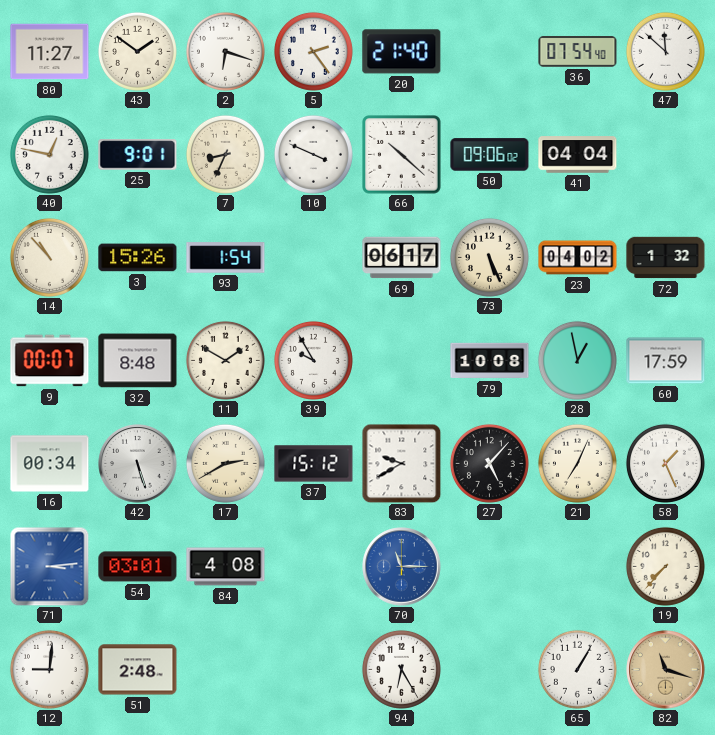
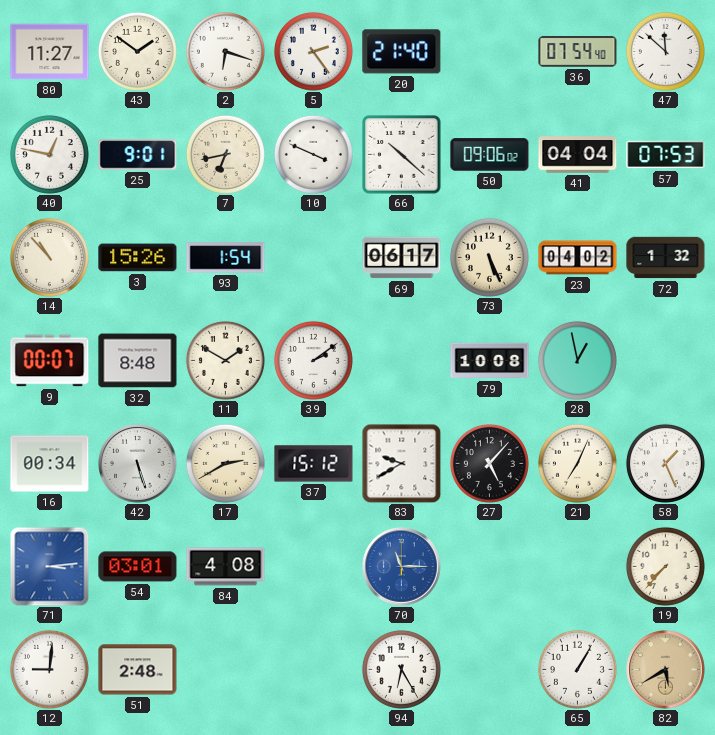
7: 8:34 -> 6:43 (225, 154)
57: none -> 07:53 (666, 155)
39: 9:55 -> 2:09 (313, 360)
60: 17:59 -> none (666, 361)
82: 11:18 -> 5:40 (666, 670)
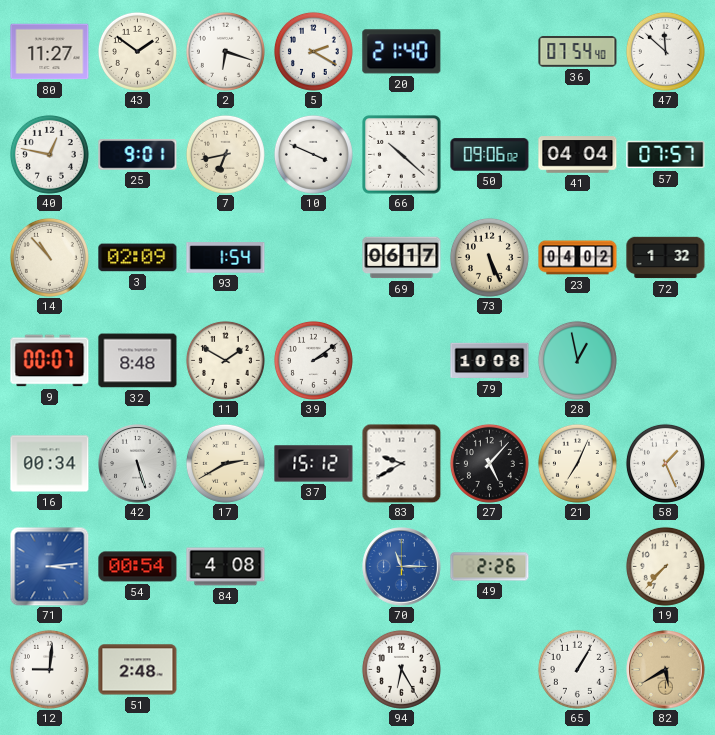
5: 2:24 -> 2:20 (313, 51)
57: 07:53 -> 07:57 (666, 155)
3: 15:26 -> 02:09 (138, 258)
54: 03:01 -> 00:54 (138, 567)
49: none -> 2:26 (490, 567)
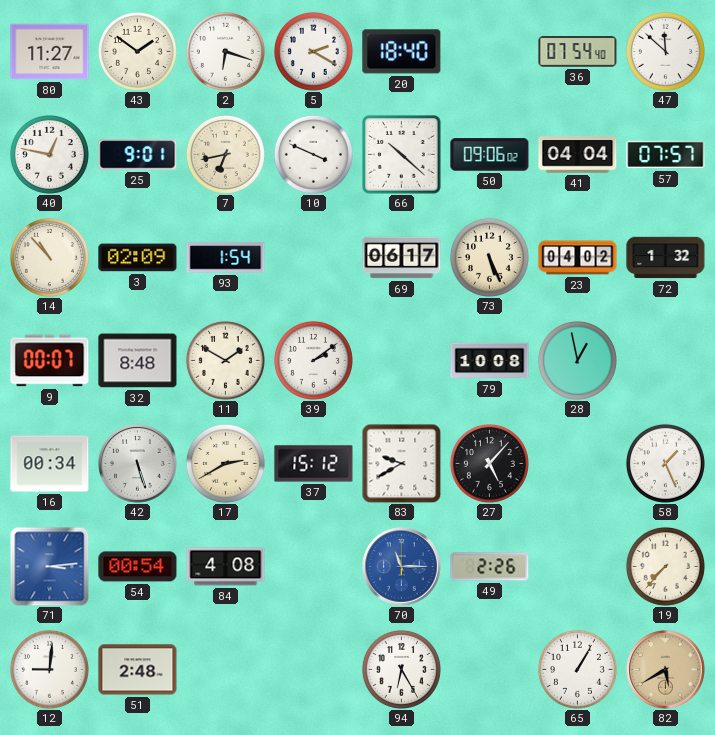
20: 21:40 -> 18:40 (402, 52)
21: 7:04 -> none (577, 463)
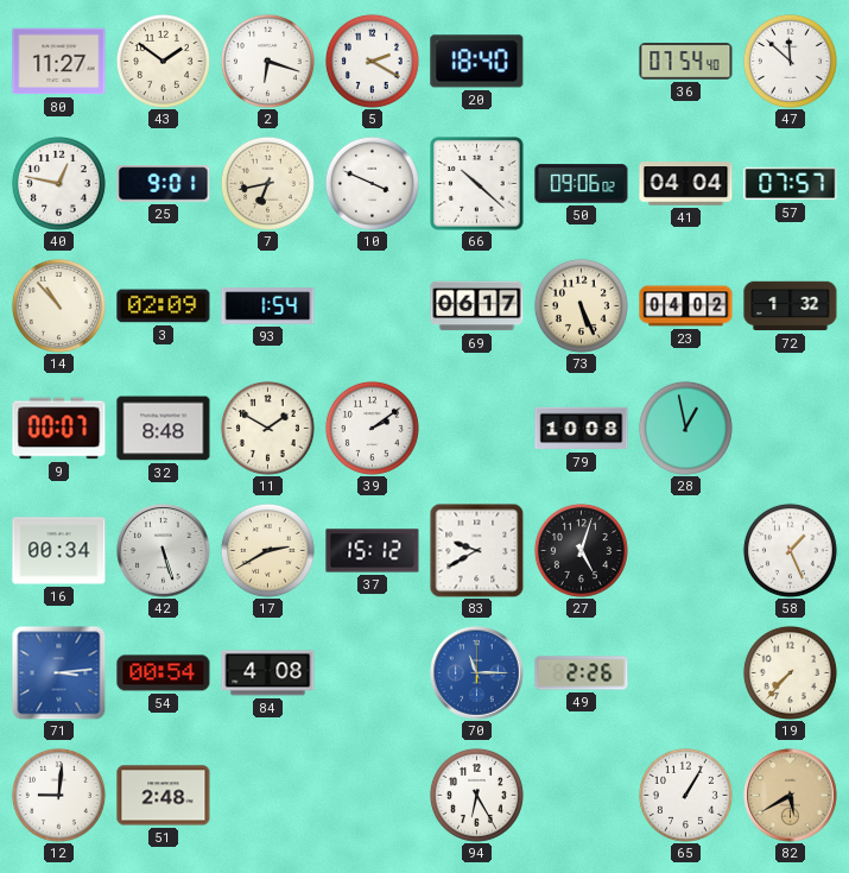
27: 5:07 -> 5:03 (581, 550)
